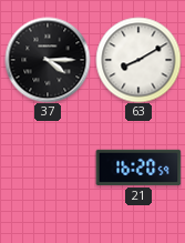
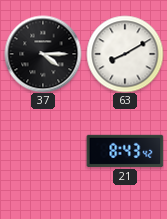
21: 16:20 -> 8:43 (125, 151)
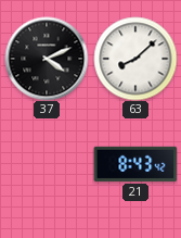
37: 4:15 -> 4:11 (47, 59)
63: 8:10 -> 8:08 (135, 59)
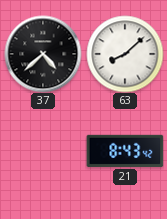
37: 4:11 -> 4:38 (43, 54)
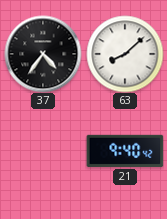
37: 4:38 -> 4:36 (43, 54)
21: 8:43 -> 9:40 (125, 151)
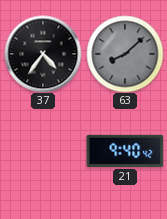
63 dial: white -> grey (125, 54)
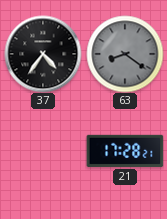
63: 8:08 -> 8:21 (125, 54)
21: 9:40 -> 17:28 (125, 151)
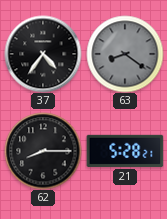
62: none -> 8:15 (43, 151)
21: 17:28 -> 5:28 (125, 151)
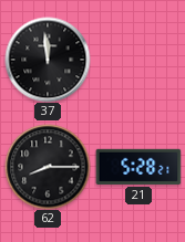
37: 4:36 -> 11:59 (48, 60)
63: 8:21 -> none (125, 54)
